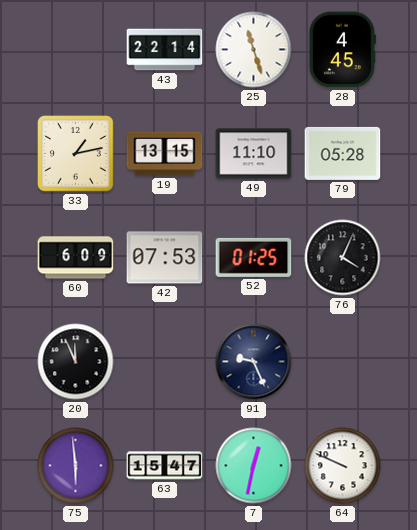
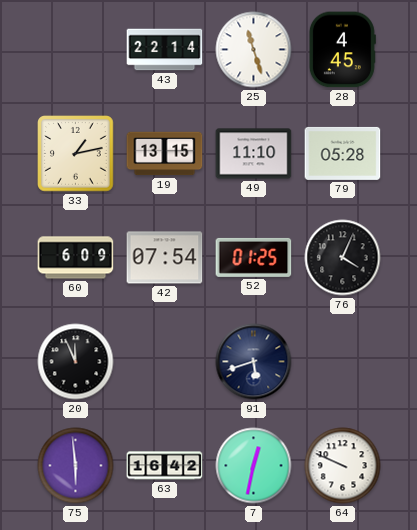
42: 07:53 -> 07:54 (165, 258)
91: 9:26 -> 5:42 (254, 362)
63: 15:47 -> 16:42 (165, 466)
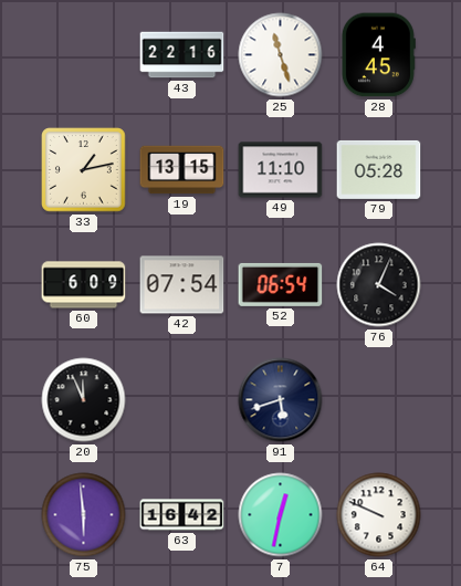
43: 22:14 -> 22:16 (182, 55)
52: 01:25 -> 06:54 (281, 284)
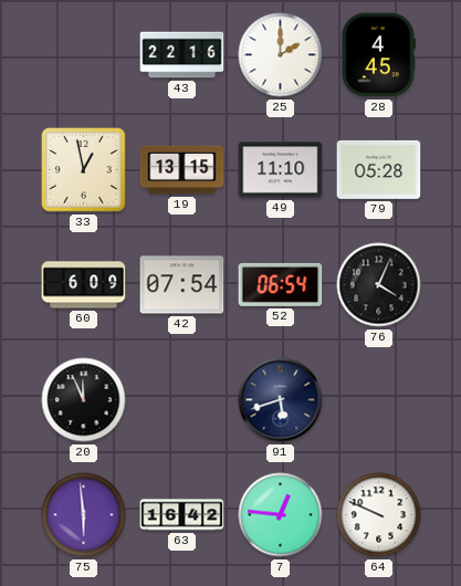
25: 11:27 -> 2:00 (281, 55)
33: 1:13 -> 12:58 (84, 170)
7: 12:32 -> 12:46 (281, 515)
